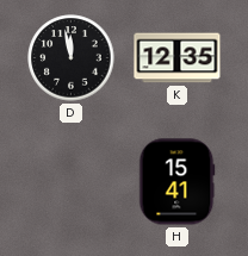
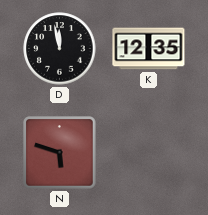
N: none -> 5:48 (60, 153)
H: 15:41 -> none (178, 182)
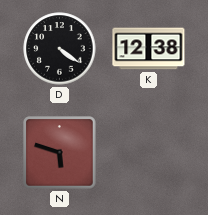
D: 11:58 -> 4:21 (60, 49)
K: 12:35 -> 12:38 (149, 49)
